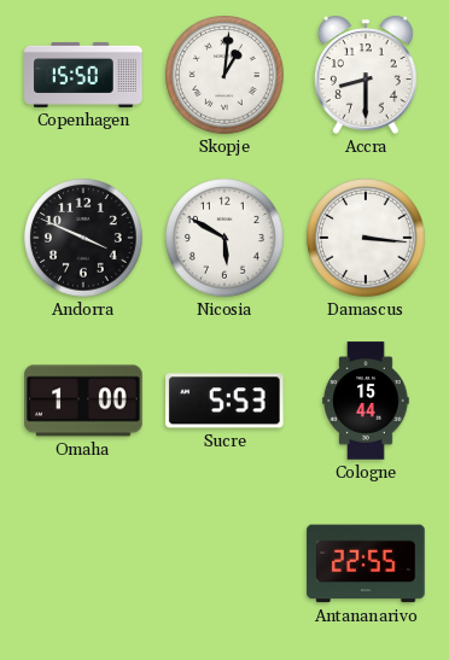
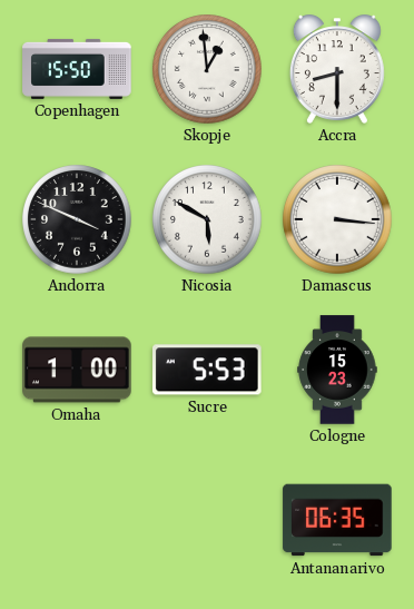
Skopje: 1:01 -> 12:59 (207, 69)
Cologne: 15:44 -> 15:23 (337, 370)
Antananarivo: 22:55 -> 06:35 (337, 520)
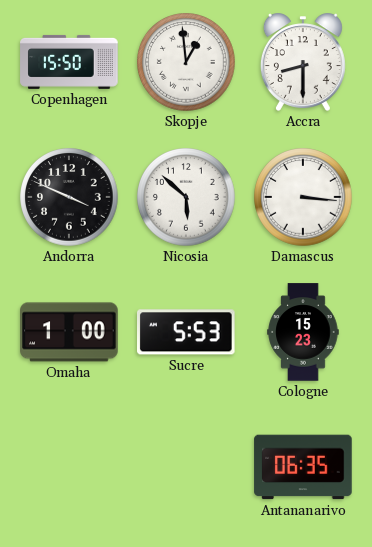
Nicosia: 5:50 -> 5:52 (186, 197)
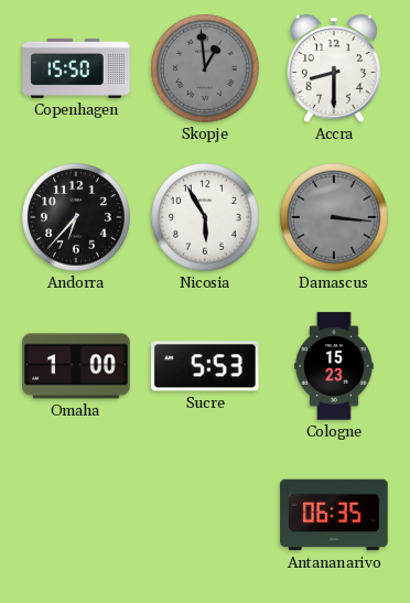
Skopje dial: white -> grey (205, 68)
Andorra: 3:49 -> 6:37 (76, 217)
Nicosia: 5:52 -> 5:55 (205, 217)
Damascus dial: white -> grey (334, 217)
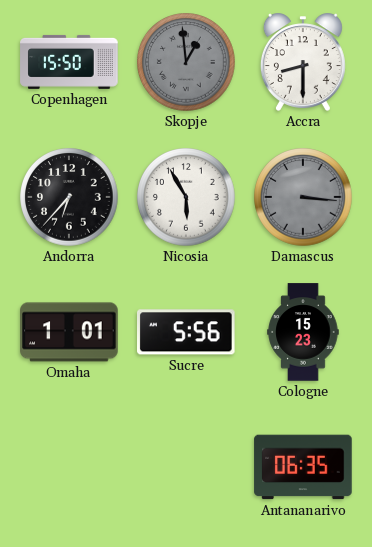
Omaha: 1:00 -> 1:01 (69, 332)
Sucre: 5:53 -> 5:56 (187, 332)
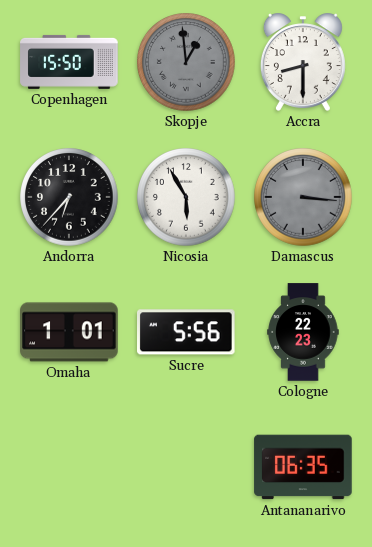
Cologne: 15:23 -> 22:23 (303, 332)
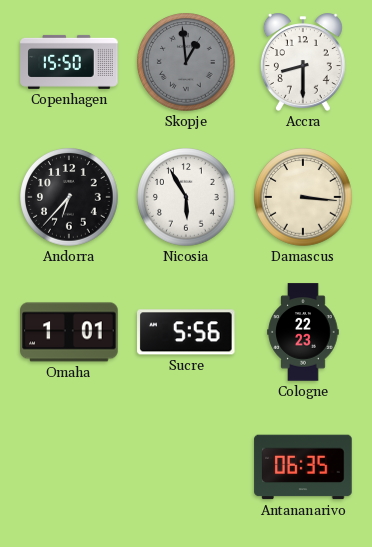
Damascus dial: grey -> cream (303, 197)
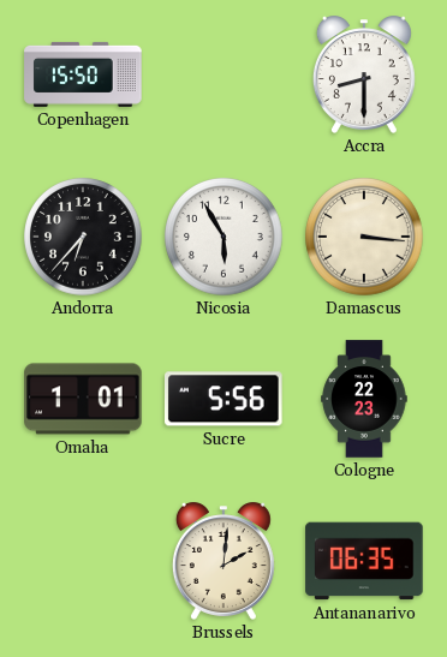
Skopje: 12:59 -> none (186, 62)
Brussels: none -> 2:01 (223, 561)
